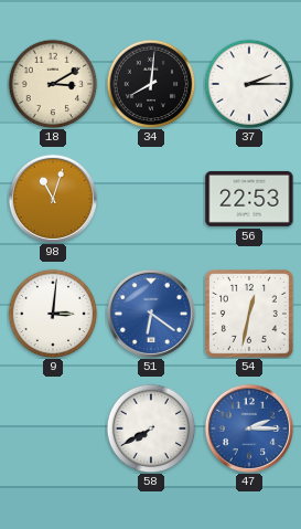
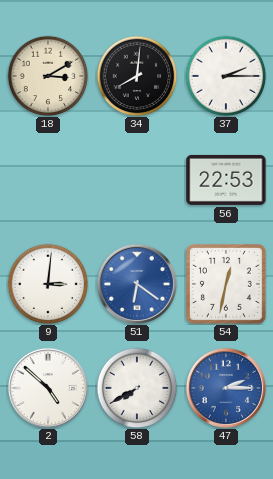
98: 11:03 -> none (53, 199)
2: none -> 4:52 (48, 388)
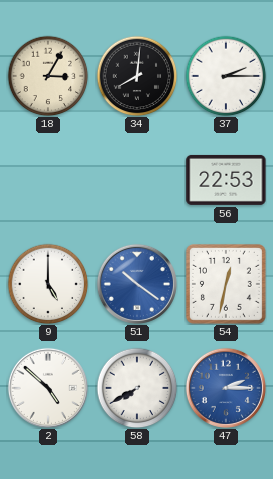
18: 3:10 -> 3:05 (48, 76)
9: 3:01 -> 5:00 (48, 284)
51: 6:21 -> 10:21 (137, 284)
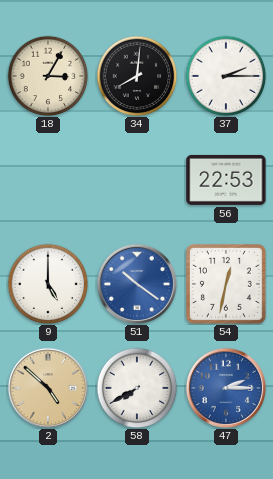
2 dial: white -> champagne (48, 388)
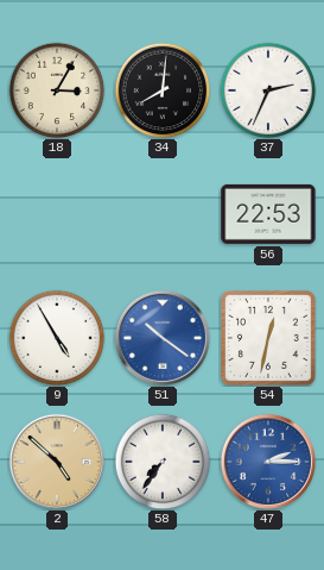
37: 2:15 -> 2:34 (268, 90)
9: 5:00 -> 4:55 (57, 338)
58: 7:40 -> 7:36 (163, 462)
